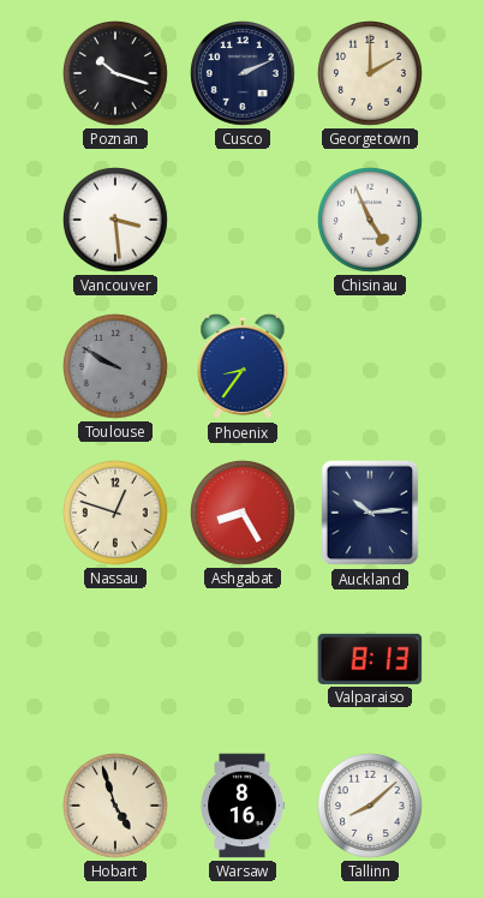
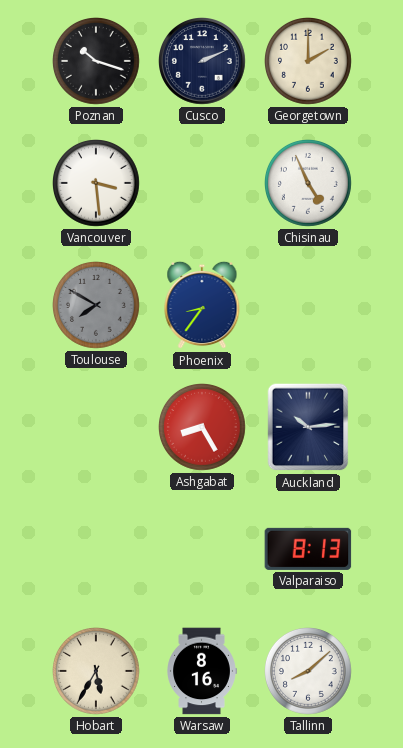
Toulouse: 9:50 -> 7:50 (97, 306)
Nassau: 12:48 -> none (116, 514)
Hobart: 4:57 -> 5:35 (97, 672)
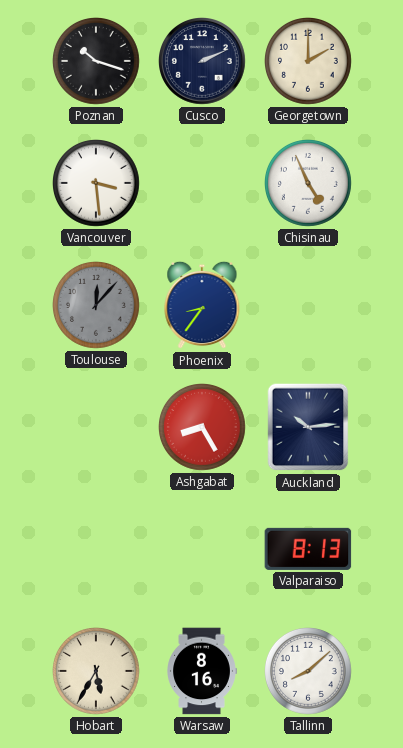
Toulouse: 7:50 -> 12:07 (97, 306)
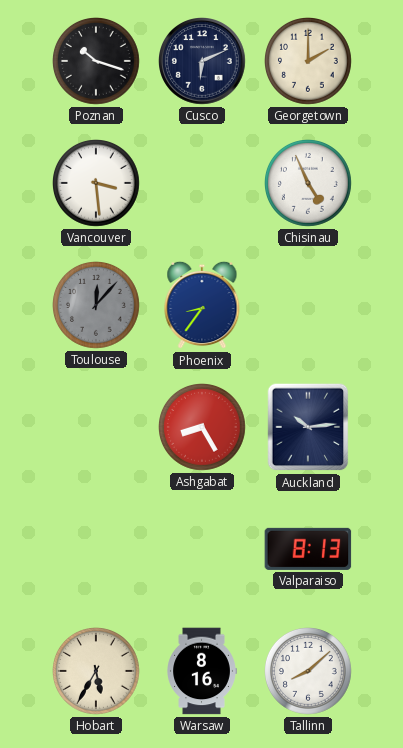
Cusco: 2:11 -> 6:11 (203, 62)
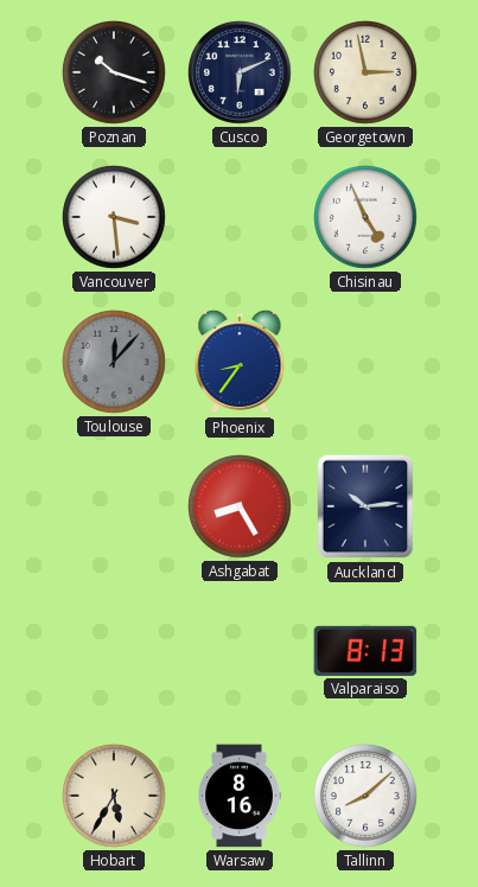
Georgetown: 2:00 -> 2:58 (367, 74)
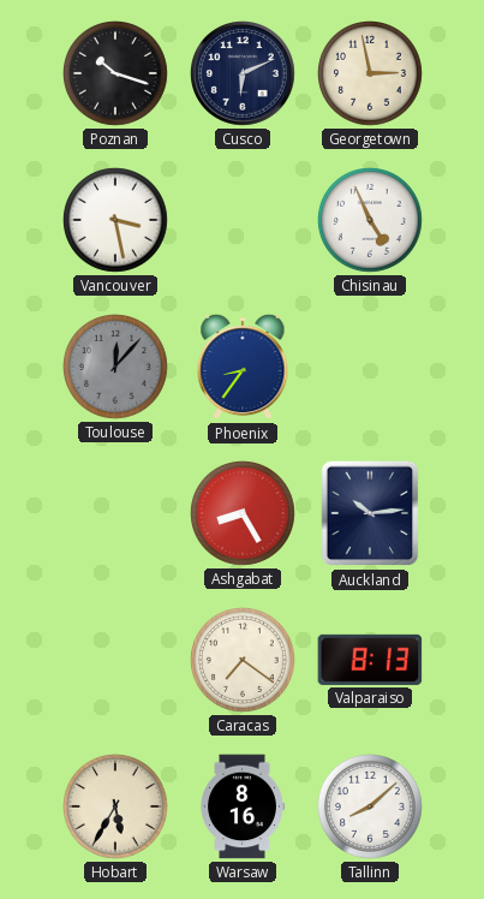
Vancouver: 3:29 -> 3:28 (116, 221)
Caracas: none -> 7:21 (244, 661)
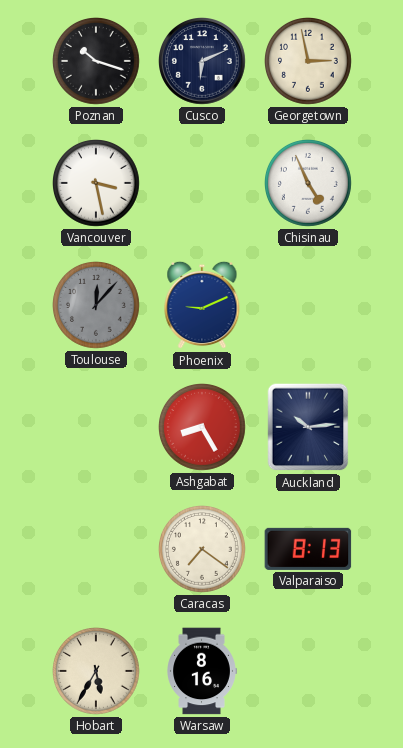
Phoenix: 8:36 -> 9:11 (202, 305)
Tallinn: 8:08 -> none (371, 808)
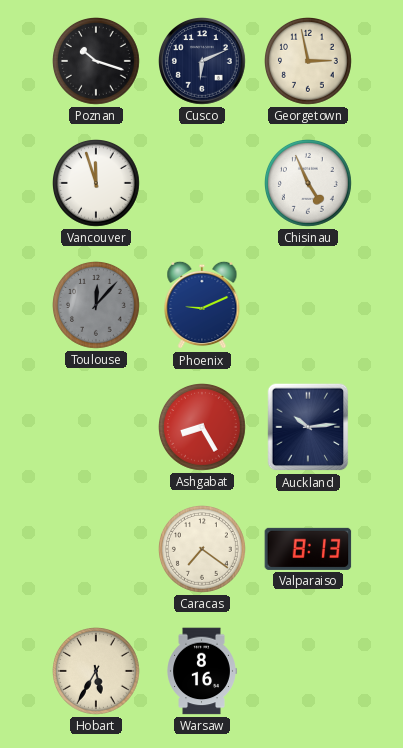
Vancouver: 3:28 -> 11:57 (97, 184)
